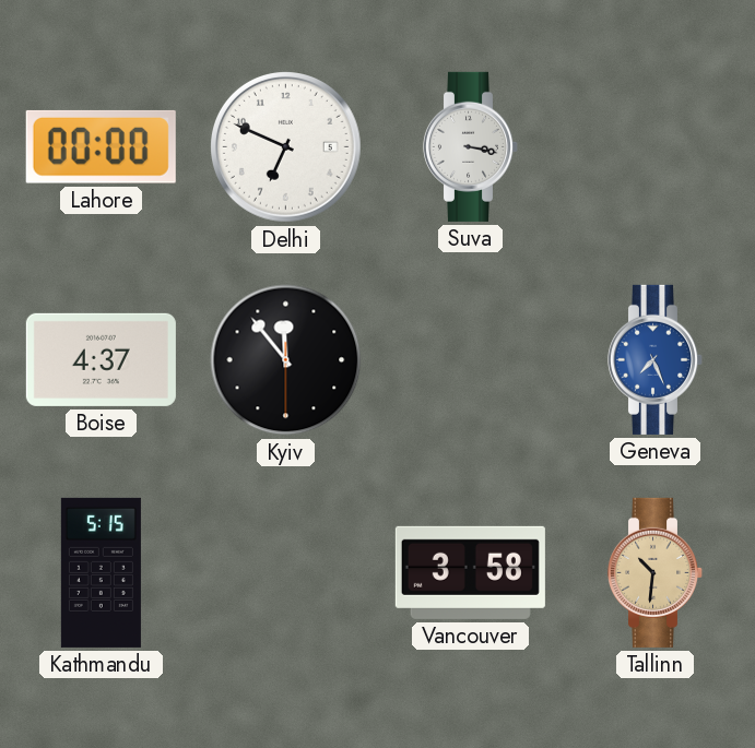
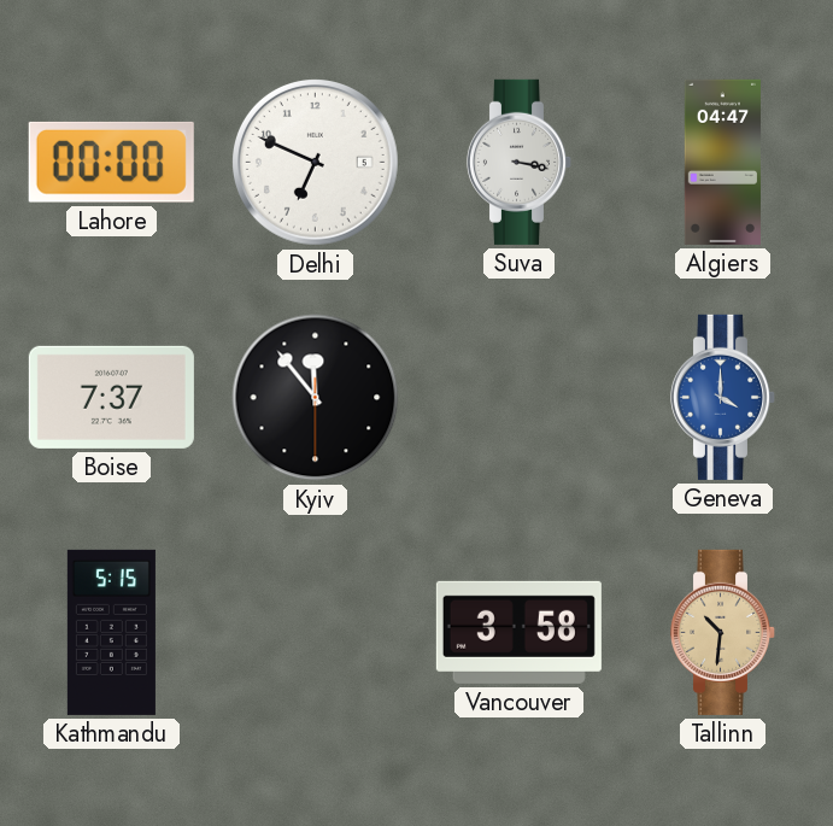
Algiers: none -> 04:47 (722, 162)
Boise: 4:37 -> 7:37 (111, 397)
Geneva: 7:26 -> 4:00 (723, 397)
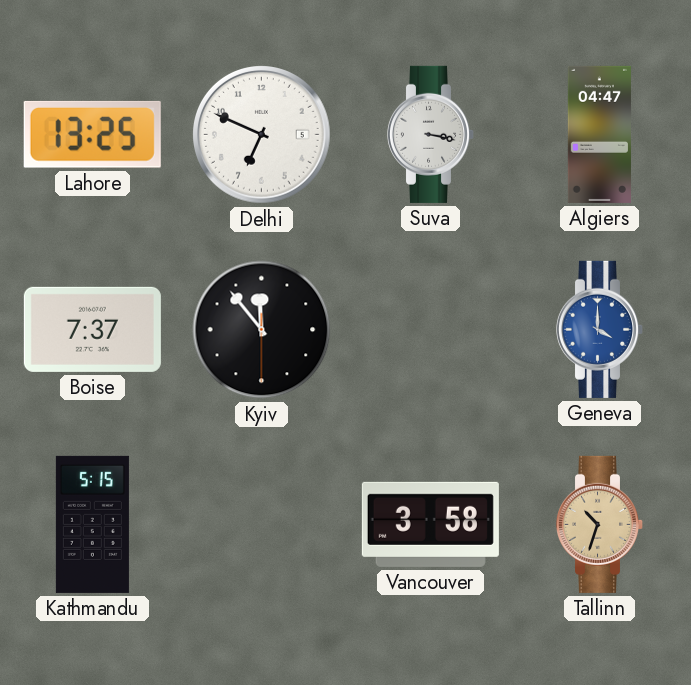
Lahore: 00:00 -> 13:25 (92, 134)
Tallinn: 10:31 -> 10:33 (600, 524)
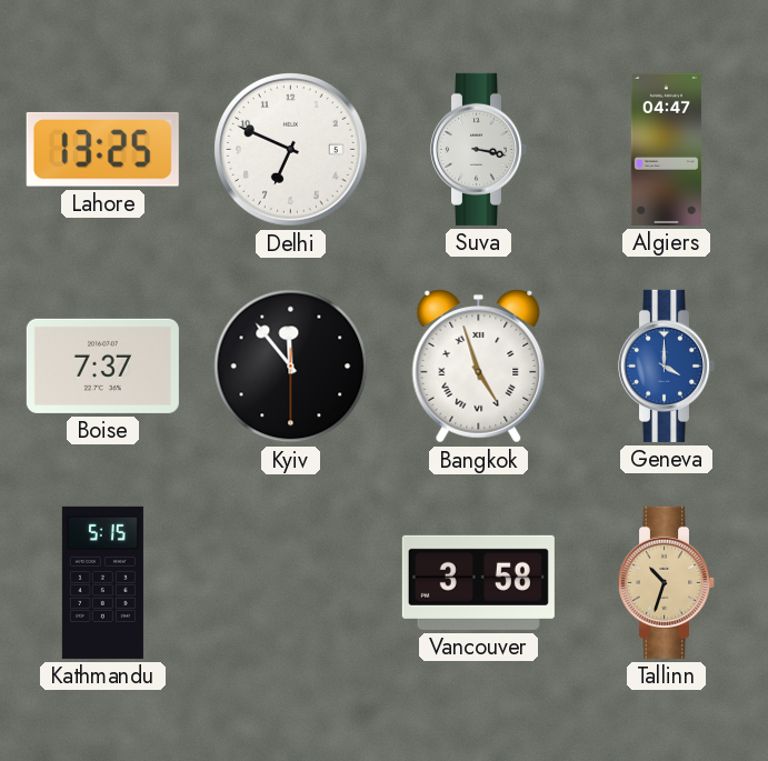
Bangkok: none -> 4:57 (479, 367)
